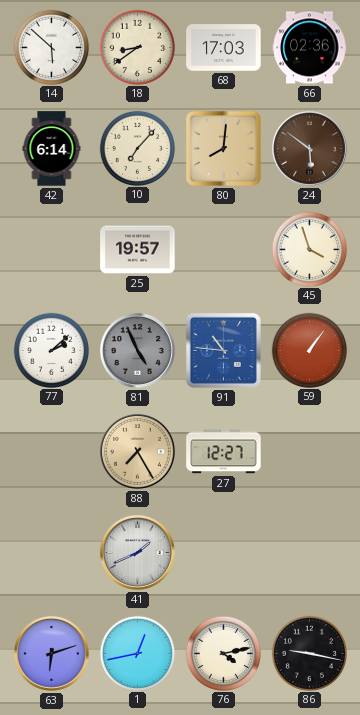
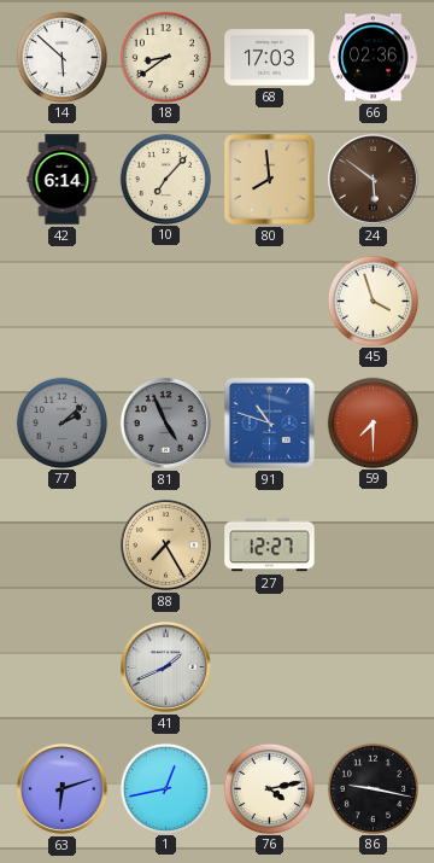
80: 8:01 -> 7:59 (269, 179)
25: 19:57 -> none (138, 250)
77 dial: white -> grey (61, 422)
91: 10:46 -> 10:48 (269, 422)
59: 1:06 -> 7:30 (373, 422)
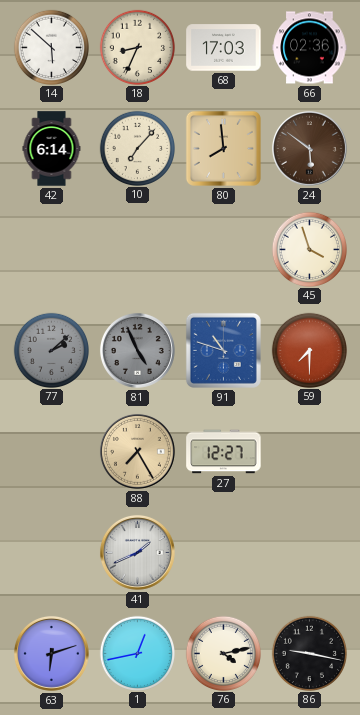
18: 8:39 -> 8:34 (137, 47)
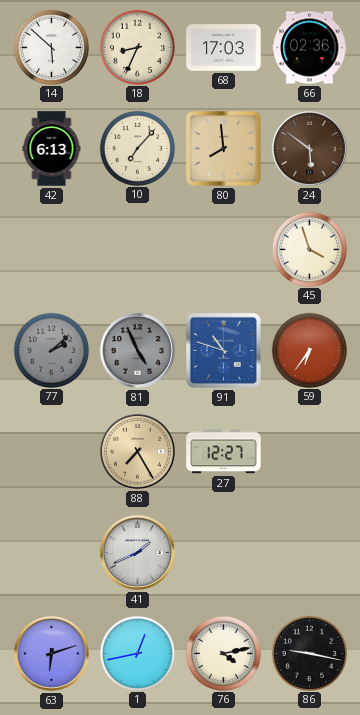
42: 6:14 -> 6:13 (52, 149)
59: 7:30 -> 6:36 (309, 350)
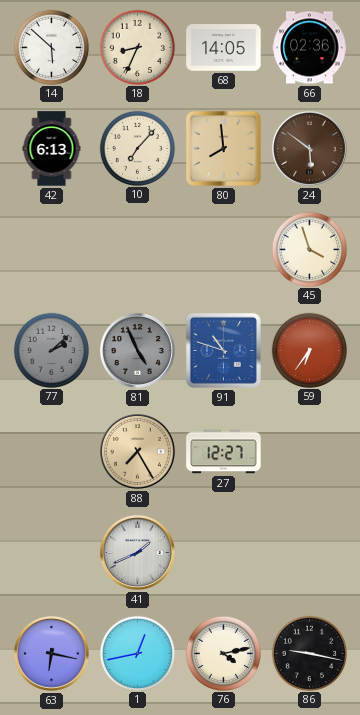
68: 17:03 -> 14:05 (224, 48)
63: 6:12 -> 6:17 (52, 654)
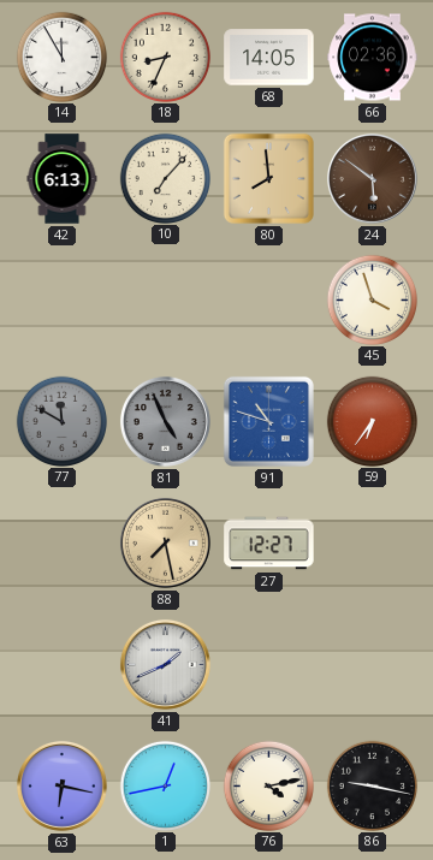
14: 5:52 -> 11:55 (61, 57)
77: 2:08 -> 11:50 (61, 421)
88: 7:25 -> 7:28 (166, 544)
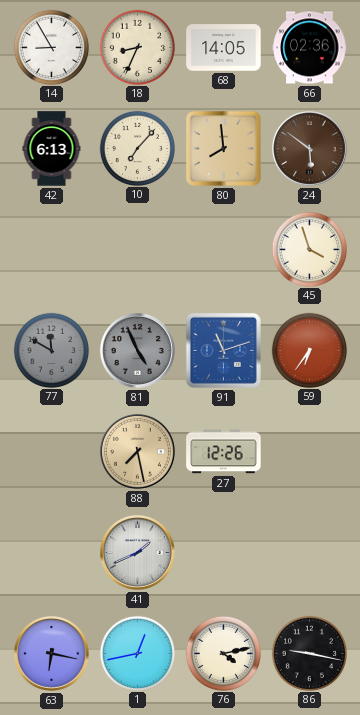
14: 11:55 -> 8:55 (51, 47)
91: 10:48 -> 11:12 (223, 350)
27: 12:27 -> 12:26 (224, 452)
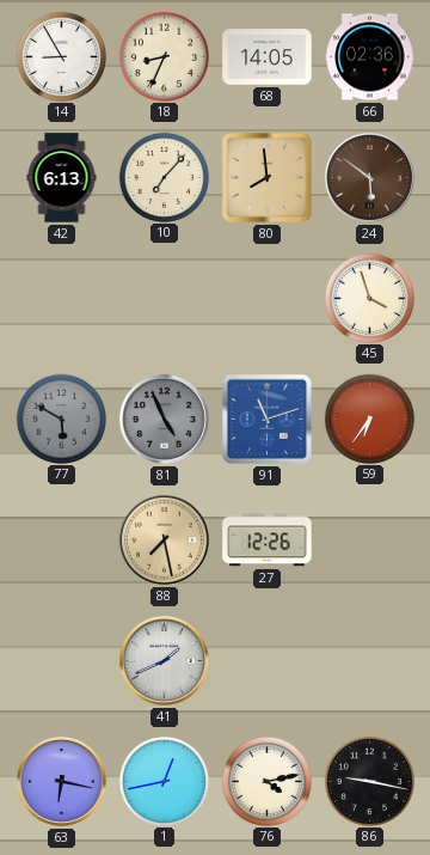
77: 11:50 -> 5:50 (61, 419)
